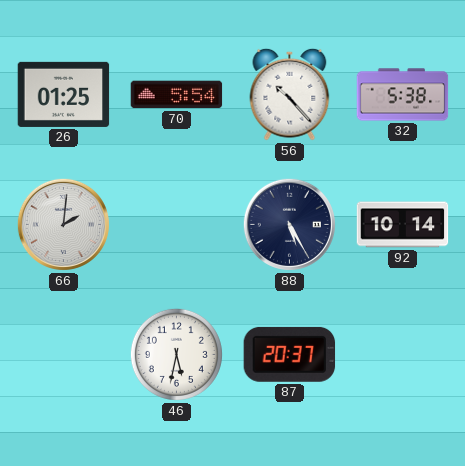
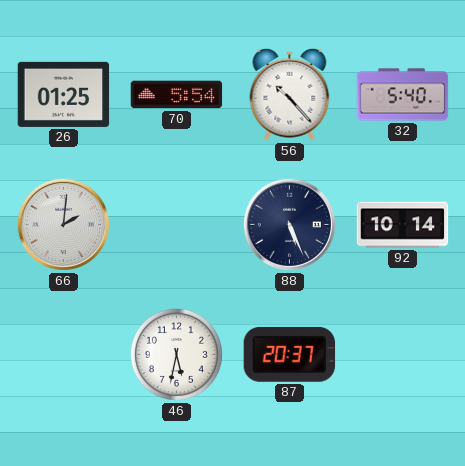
32: 5:38 -> 5:40 (403, 95)
88: 5:25 -> 5:26 (289, 224)
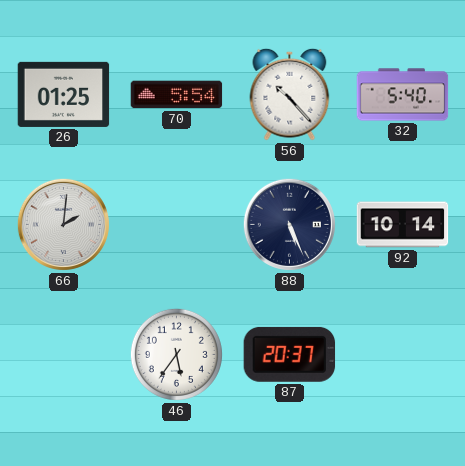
46: 5:32 -> 5:36 (176, 354)
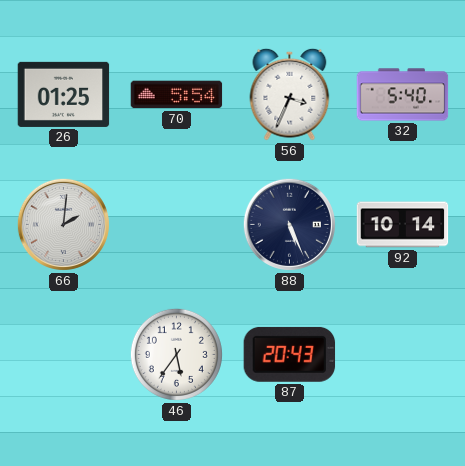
56: 10:23 -> 3:34 (290, 94)
87: 20:37 -> 20:43 (290, 354)
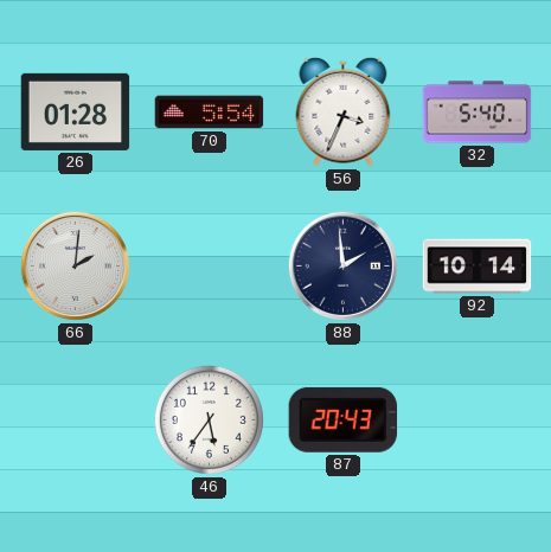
26: 01:25 -> 01:28 (76, 111)
88: 5:26 -> 1:59 (342, 265)
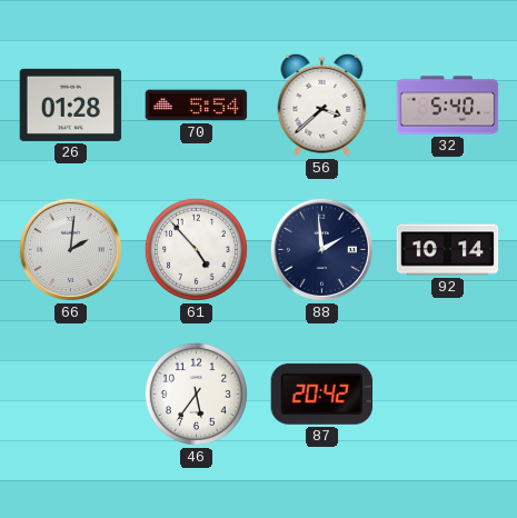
56: 3:34 -> 3:38 (322, 104)
61: none -> 4:53 (196, 249)
87: 20:43 -> 20:42 (322, 394)
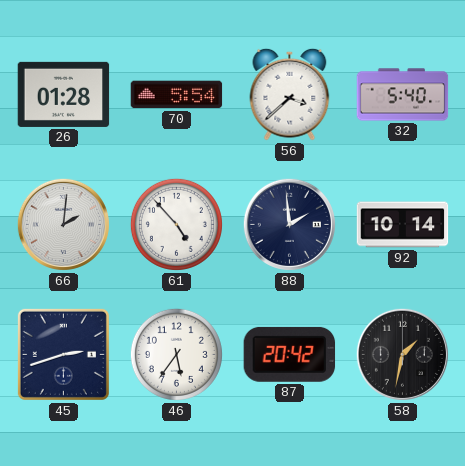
45: none -> 2:42 (63, 354)
58: none -> 1:32 (402, 354)
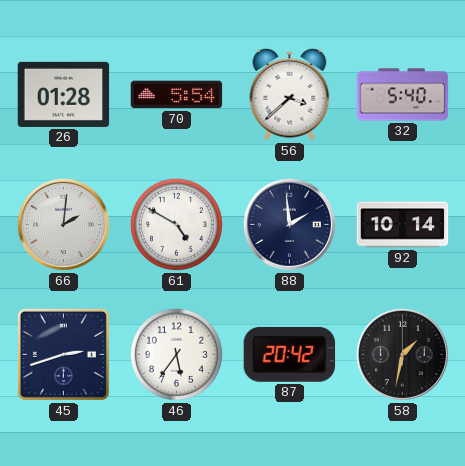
61: 4:53 -> 4:50 (176, 224)
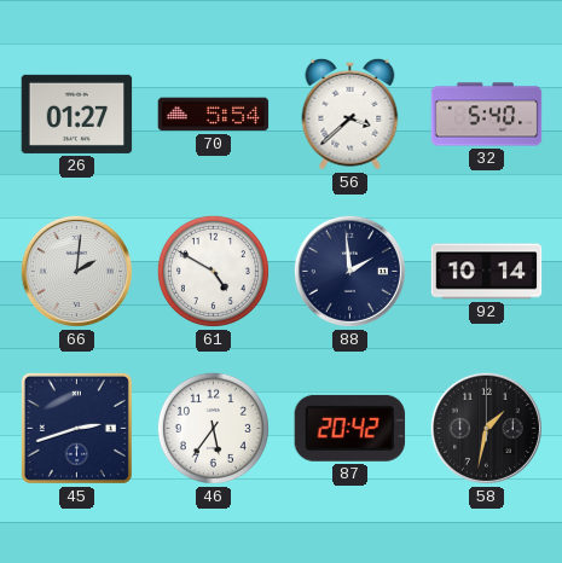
26: 01:28 -> 01:27 (77, 114)
